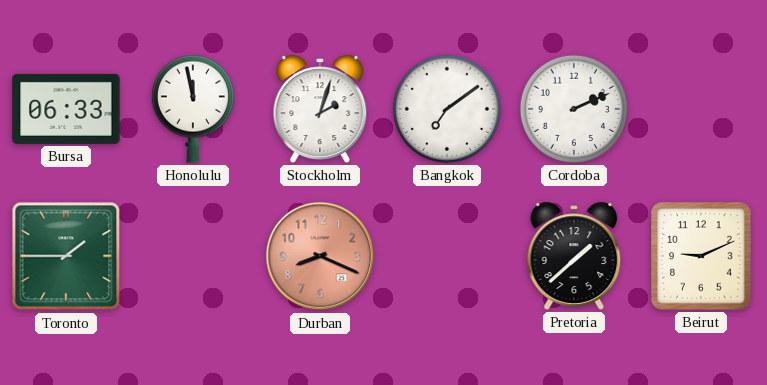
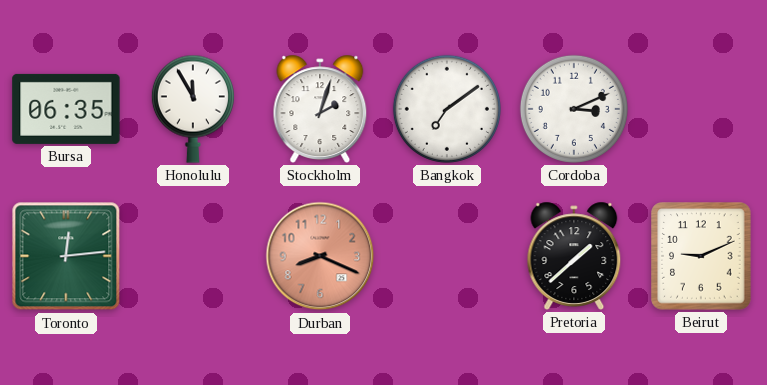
Bursa: 06:33 -> 06:35 (66, 109)
Honolulu: 11:58 -> 11:55 (193, 109)
Cordoba: 2:11 -> 3:11 (574, 109)
Toronto: 1:45 -> 12:14 (66, 256)
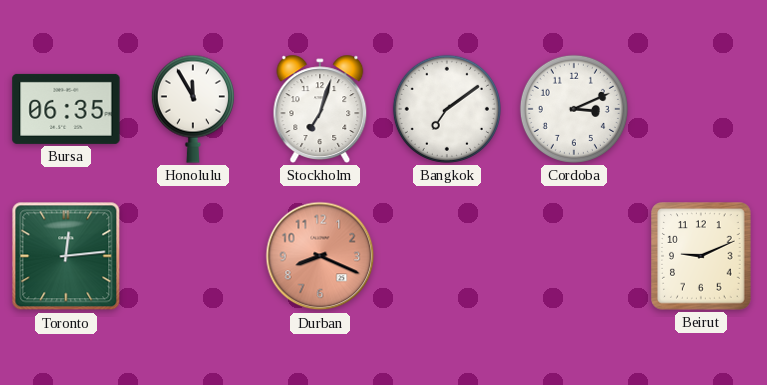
Stockholm: 2:03 -> 7:03 (320, 109)
Pretoria: 1:38 -> none (574, 256)
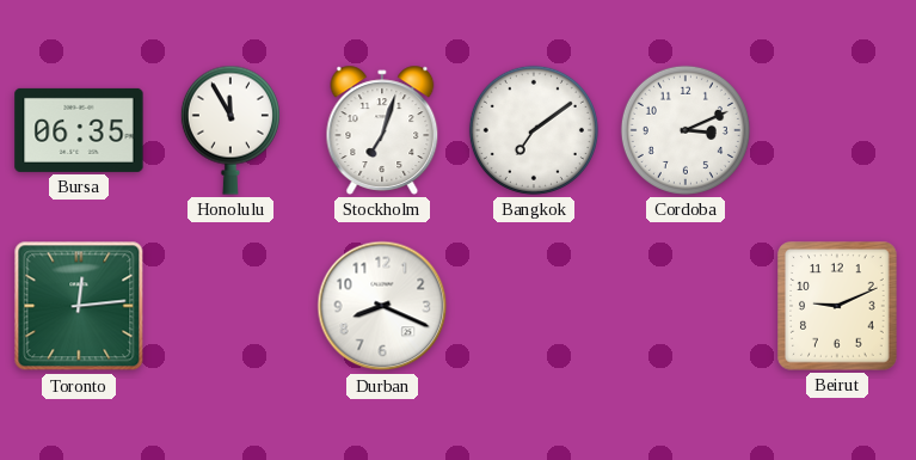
Durban dial: salmon -> white (382, 306)
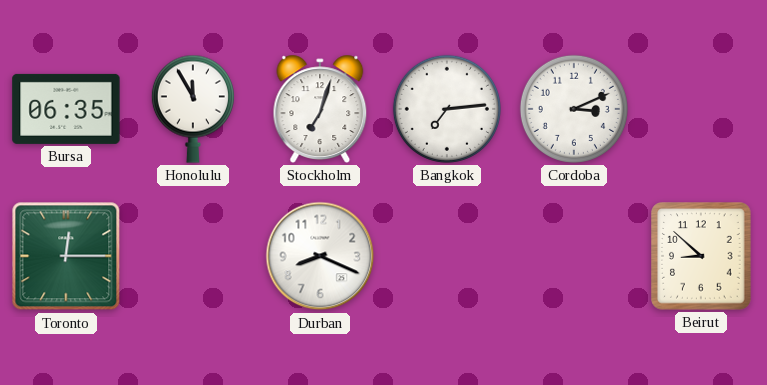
Bangkok: 7:09 -> 7:14 (447, 109)
Toronto: 12:14 -> 12:15 (66, 256)
Beirut: 9:11 -> 8:52 (701, 256)
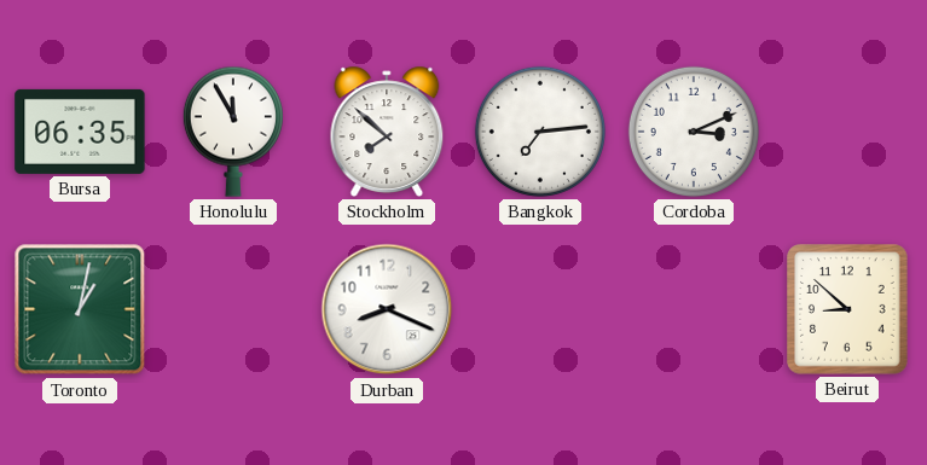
Stockholm: 7:03 -> 7:52 (387, 132)
Toronto: 12:15 -> 1:02 (80, 309)
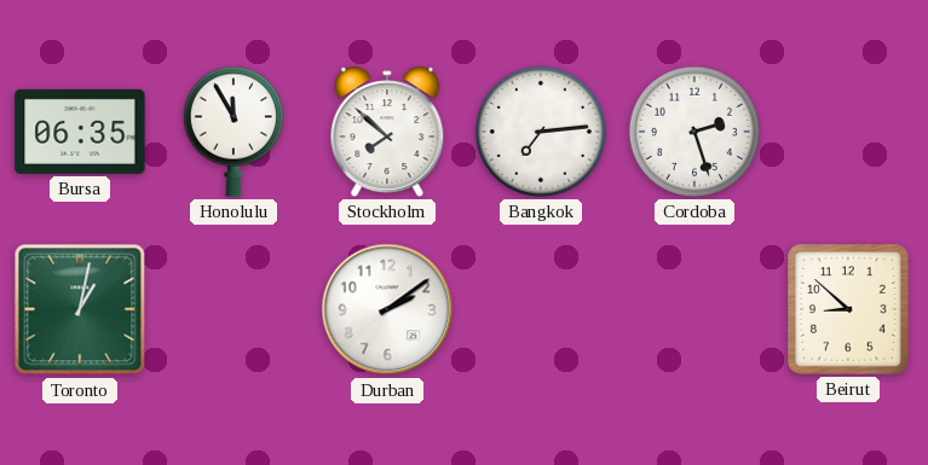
Cordoba: 3:11 -> 2:27 (694, 132)
Durban: 8:19 -> 2:09 (387, 309)
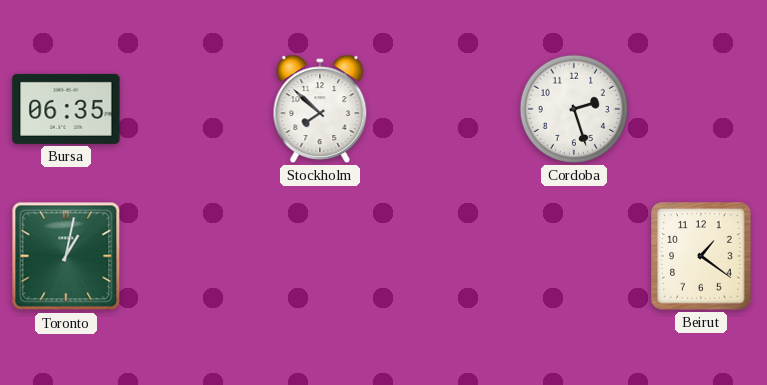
Honolulu: 11:55 -> none (234, 132)
Bangkok: 7:14 -> none (541, 132)
Durban: 2:09 -> none (387, 309)
Beirut: 8:52 -> 1:21 (701, 256)
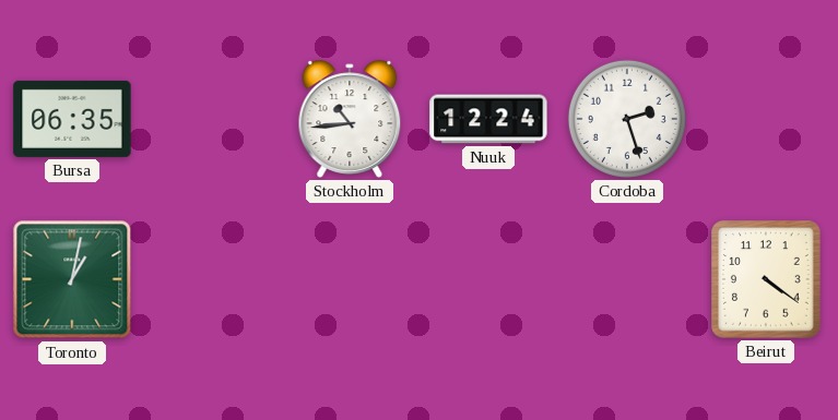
Stockholm: 7:52 -> 10:44 (350, 119)
Nuuk: none -> 12:24 (488, 119)
Beirut: 1:21 -> 4:21 (766, 279)
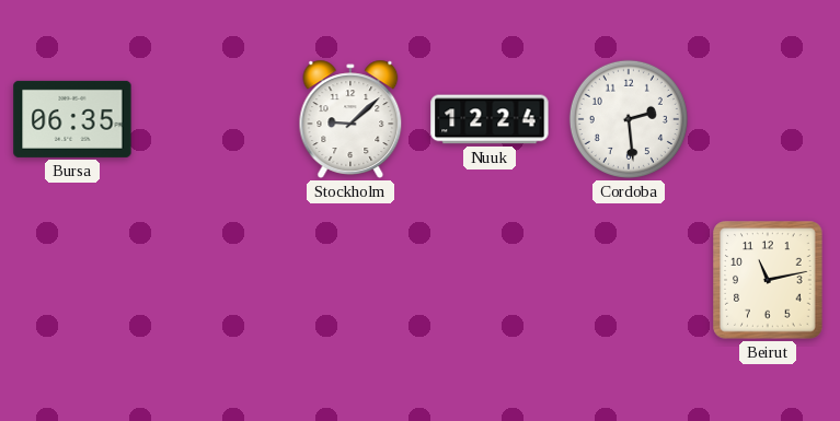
Stockholm: 10:44 -> 9:08 (350, 119)
Cordoba: 2:27 -> 2:29 (629, 119)
Toronto: 1:02 -> none (72, 279)
Beirut: 4:21 -> 11:13 (768, 280)
